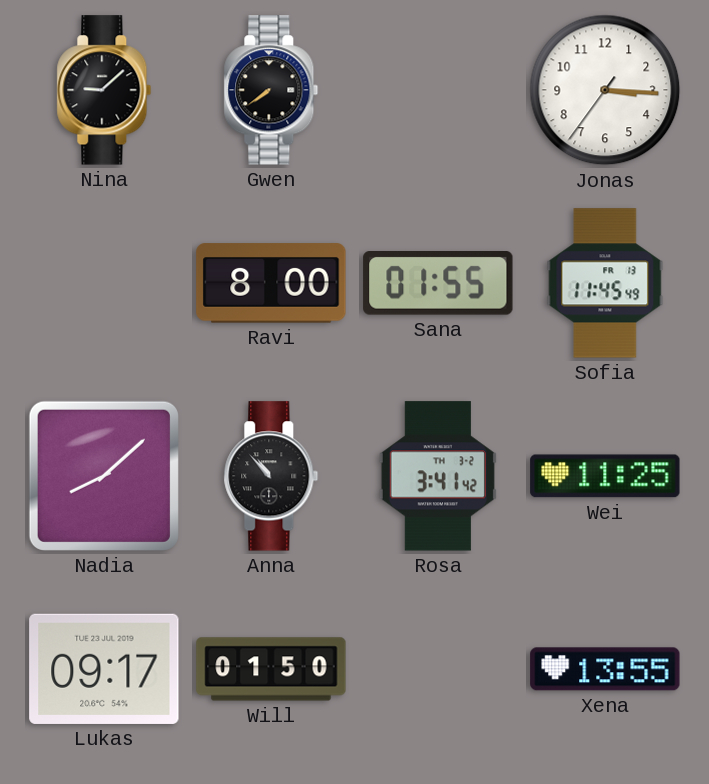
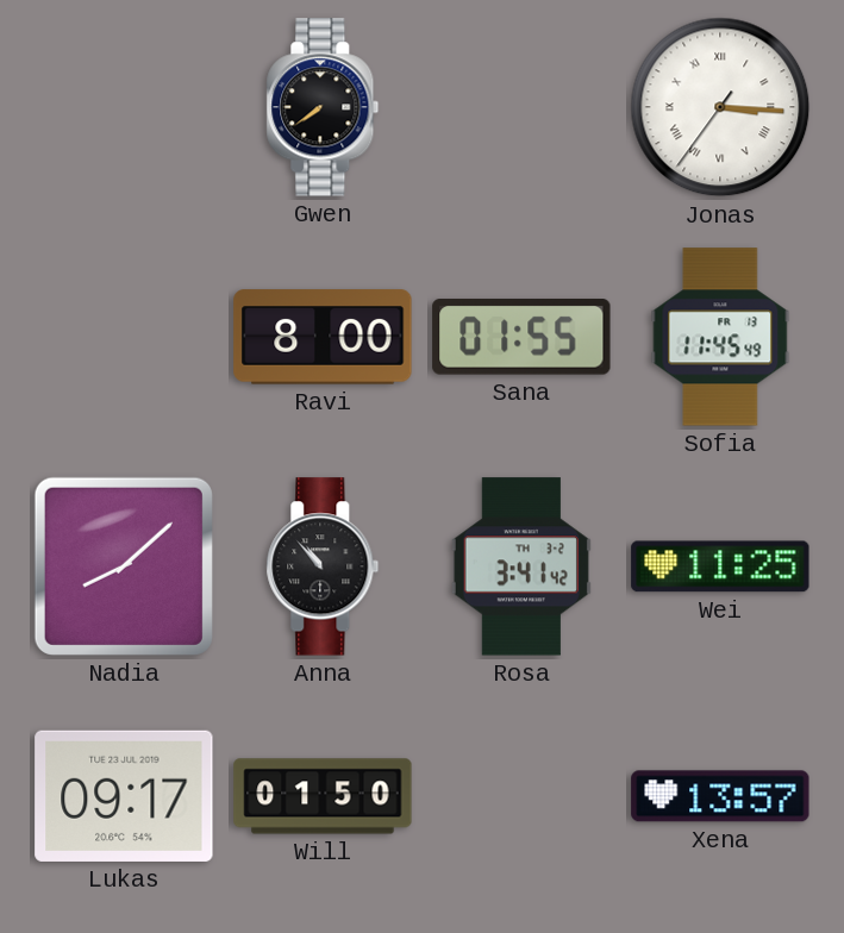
Nina: 9:08 -> none (104, 90)
Jonas numerals: Arabic -> Roman (720, 107)
Xena: 13:55 -> 13:57 (720, 796)
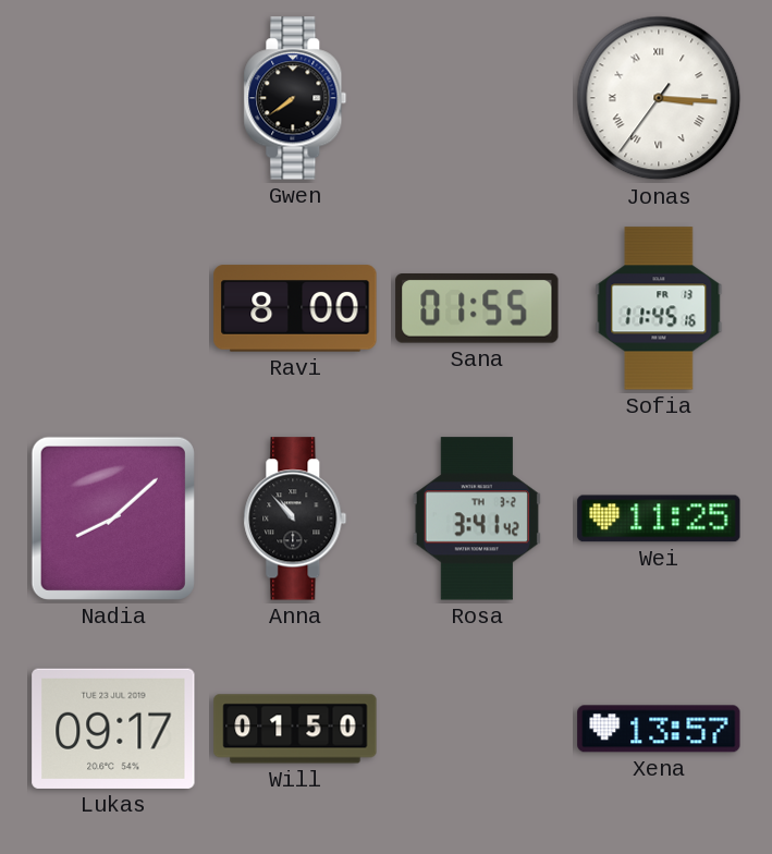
Sofia: 11:45:49 -> 11:45:16 (659, 308)
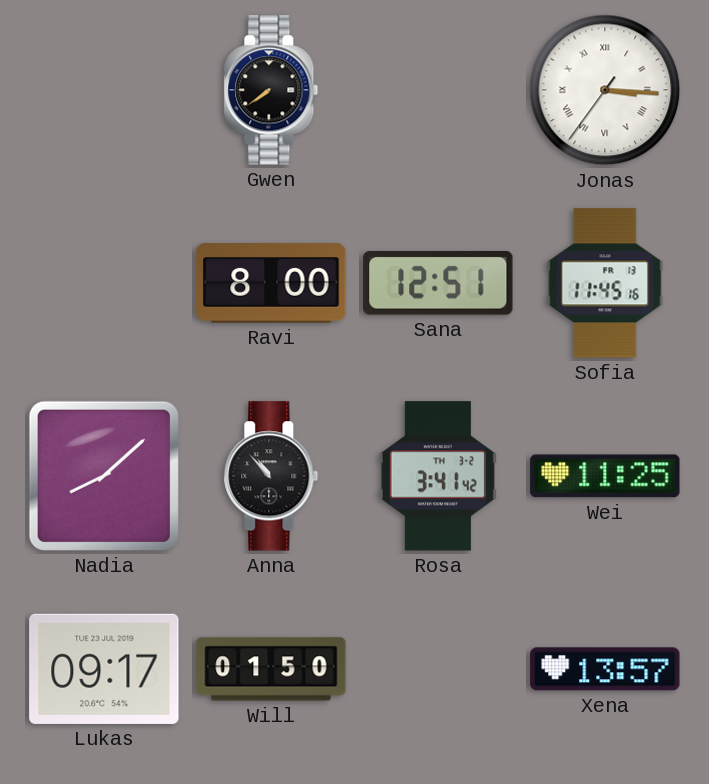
Sana: 01:55 -> 12:51 (438, 283)
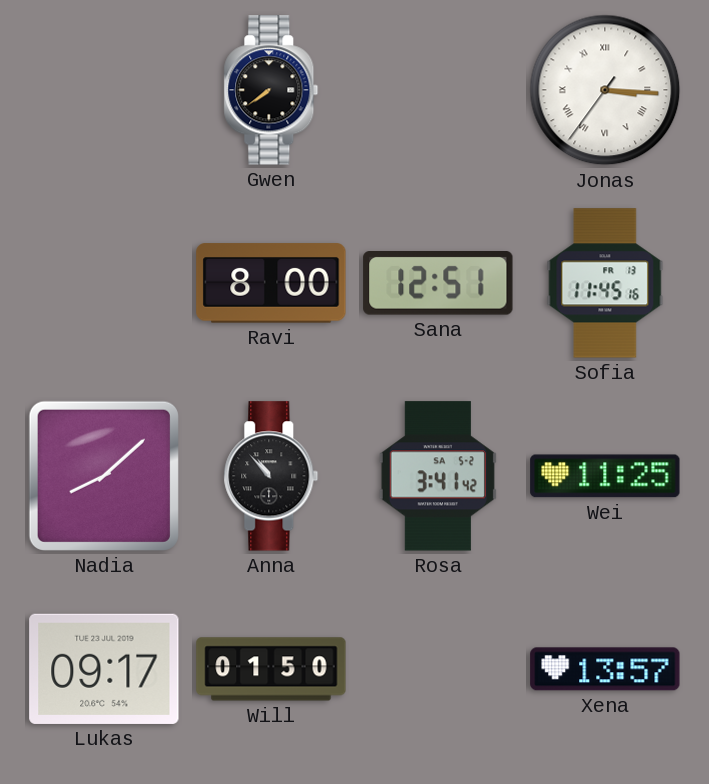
Rosa date: TH 3-2 -> SA 5-2 (438, 476)
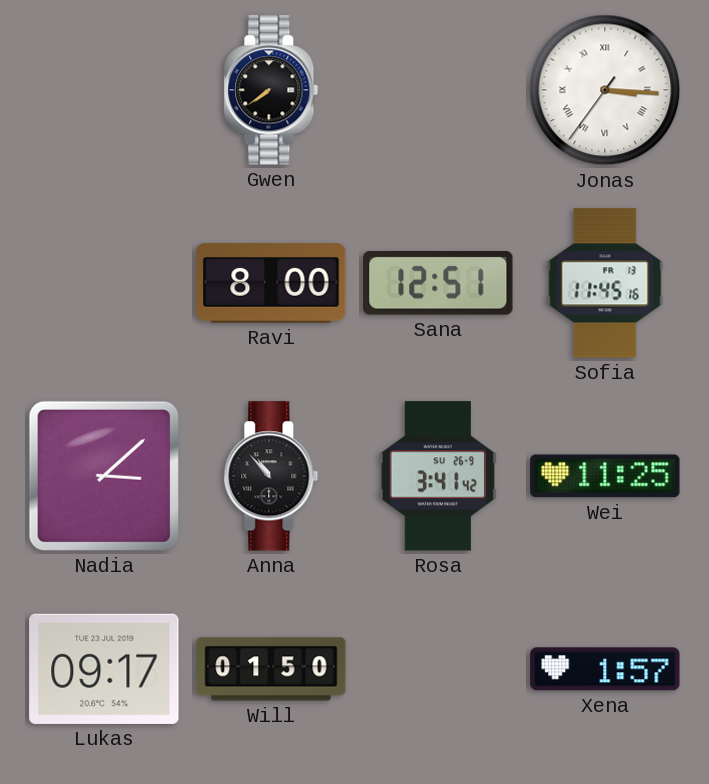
Nadia: 8:08 -> 3:08 (104, 476)
Rosa date: SA 5-2 -> SU 26-9 (438, 476)
Xena: 13:57 -> 1:57 (605, 669)
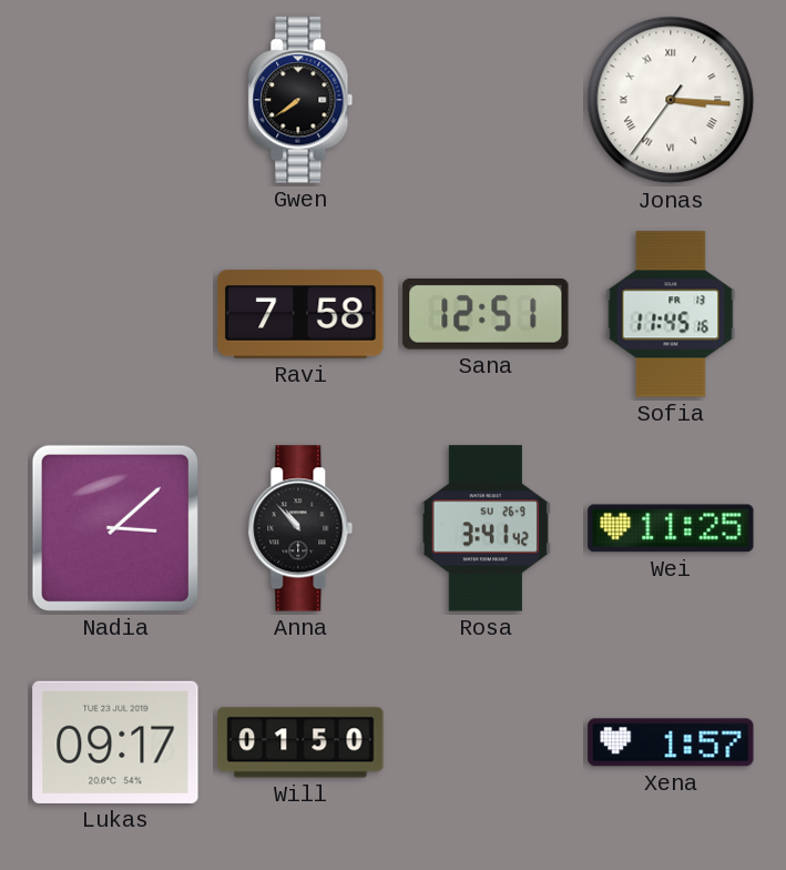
Ravi: 8:00 -> 7:58 (300, 314)
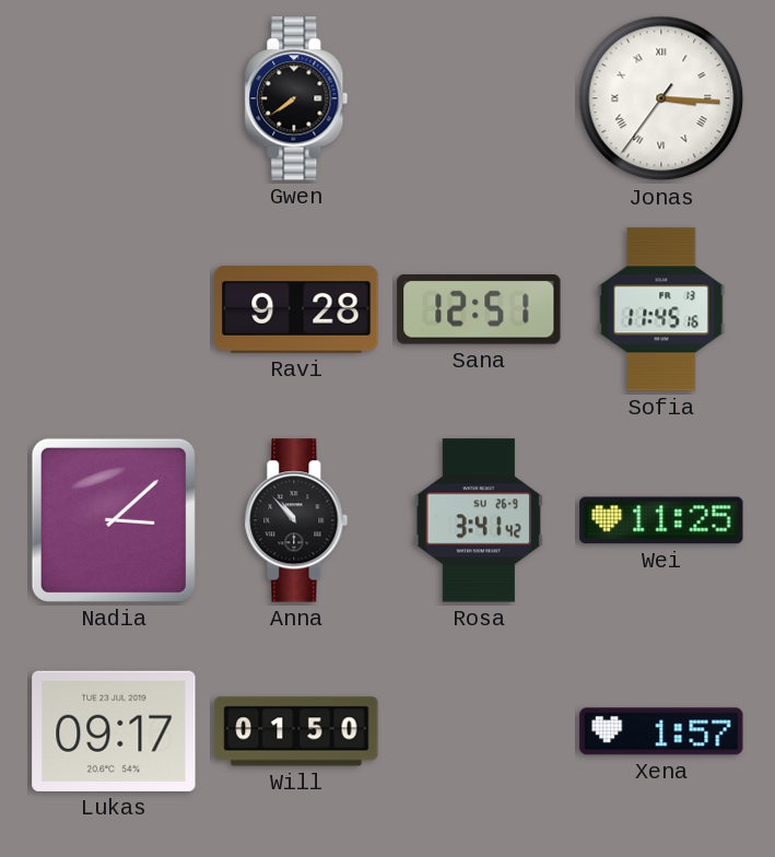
Ravi: 7:58 -> 9:28 (296, 309)
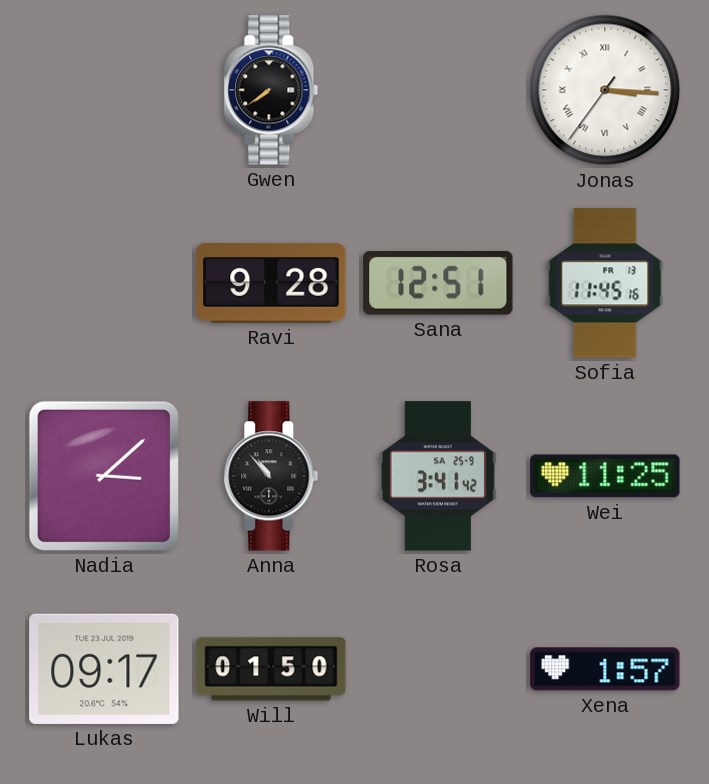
Rosa date: SU 26-9 -> SA 25-9 (438, 476)
